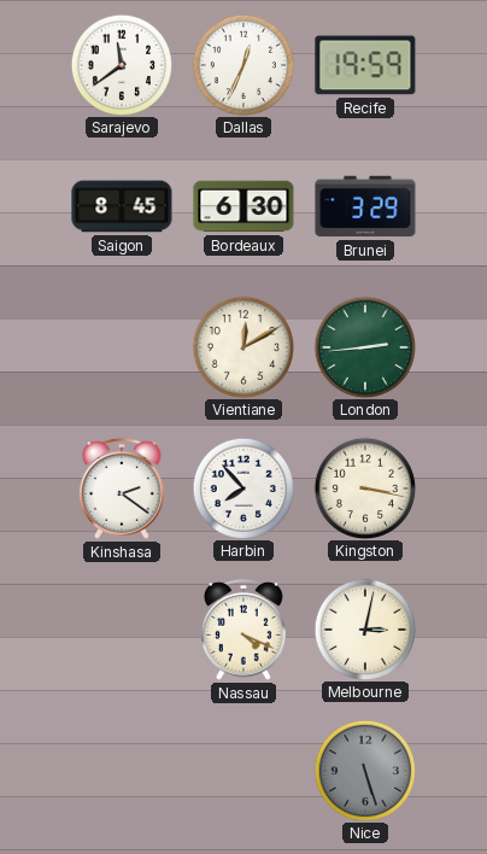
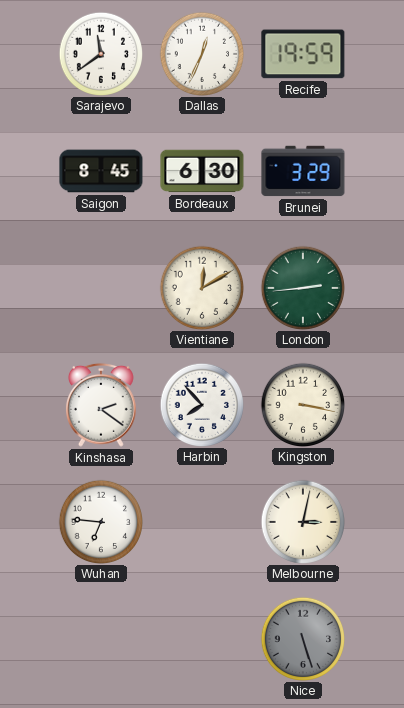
Wuhan: none -> 6:46 (100, 521)
Nassau: 4:19 -> none (243, 630)
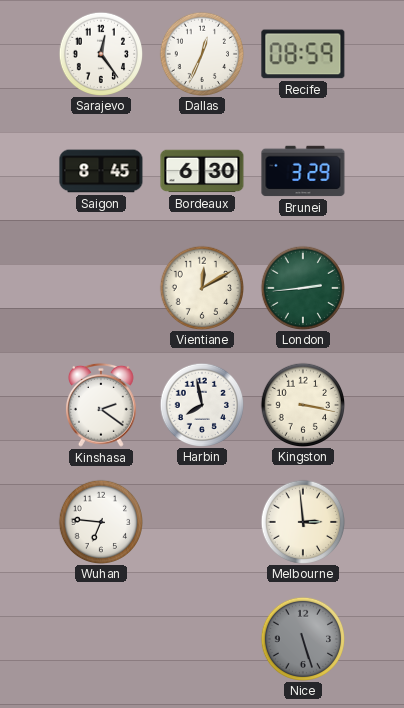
Sarajevo: 11:39 -> 12:24 (100, 53)
Recife: 19:59 -> 08:59 (303, 54)
Harbin: 7:53 -> 7:58 (201, 404)
Melbourne: 3:02 -> 2:59 (302, 521)
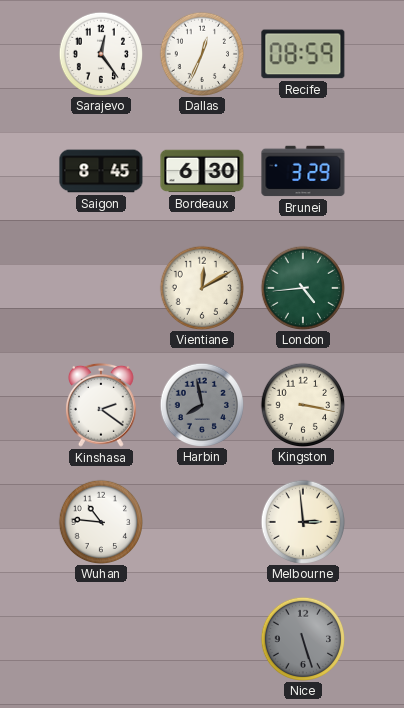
London: 2:44 -> 4:44 (302, 287)
Harbin dial: white -> grey (201, 404)
Wuhan: 6:46 -> 10:46 (100, 521)
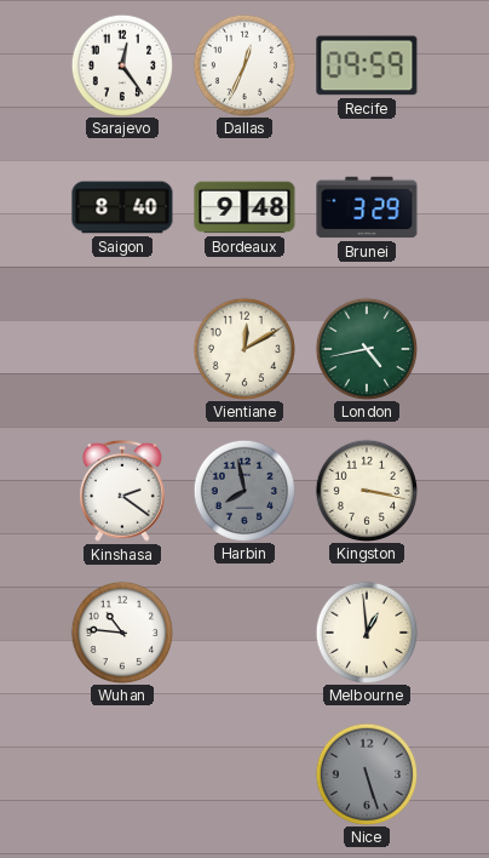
Recife: 08:59 -> 09:59 (367, 65)
Saigon: 8:45 -> 8:40 (122, 207)
Bordeaux: 6:30 -> 9:48 (244, 207)
London: 4:44 -> 4:43 (366, 348)
Melbourne: 2:59 -> 12:59 (366, 631)
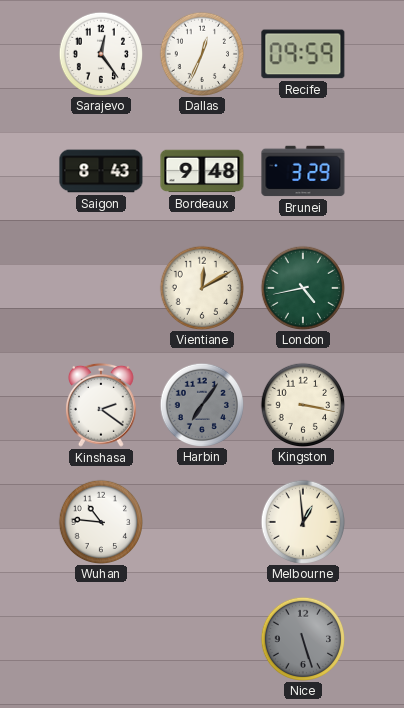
Saigon: 8:40 -> 8:43 (101, 171)
Harbin: 7:58 -> 7:06 (201, 404)
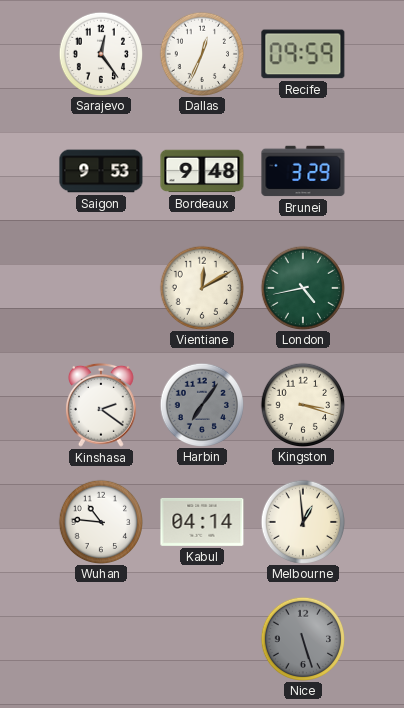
Saigon: 8:43 -> 9:53 (101, 171)
Kingston: 3:17 -> 3:18 (302, 404)
Kabul: none -> 04:14 (202, 522)
